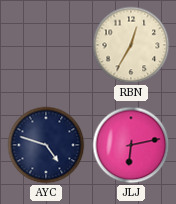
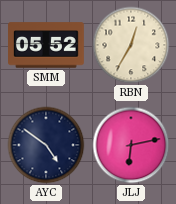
SMM: none -> 05:52 (47, 45)
AYC: 4:48 -> 4:51 (46, 145)
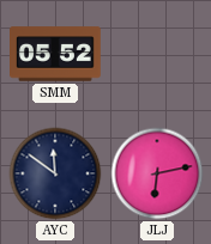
RBN: 12:35 -> none (131, 45)
AYC: 4:51 -> 11:51 (55, 173)
